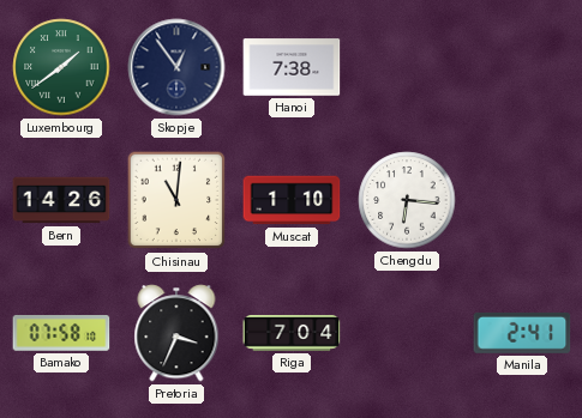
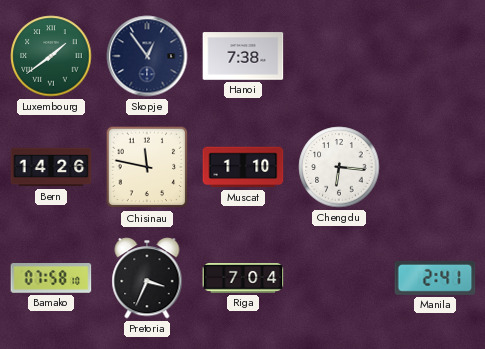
Chisinau: 11:01 -> 11:47 (147, 167)
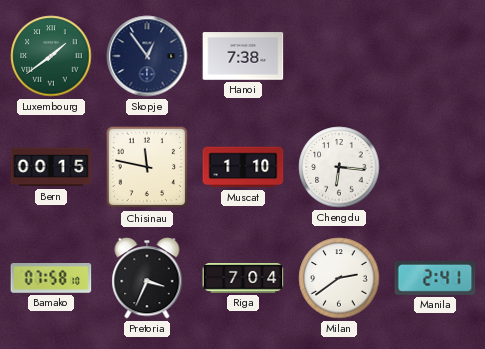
Bern: 14:26 -> 00:15 (51, 167)
Milan: none -> 2:39 (339, 278)
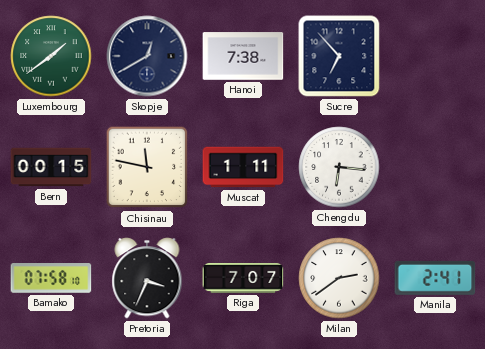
Skopje: 12:54 -> 12:40 (147, 56)
Sucre: none -> 6:53 (339, 56)
Muscat: 1:10 -> 1:11 (243, 167)
Riga: 7:04 -> 7:07 (243, 279)
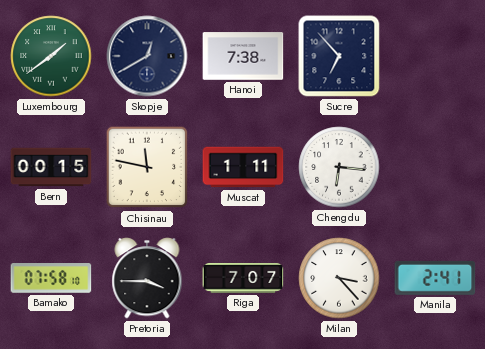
Pretoria: 3:34 -> 3:45 (147, 278)
Milan: 2:39 -> 3:23 (339, 278)
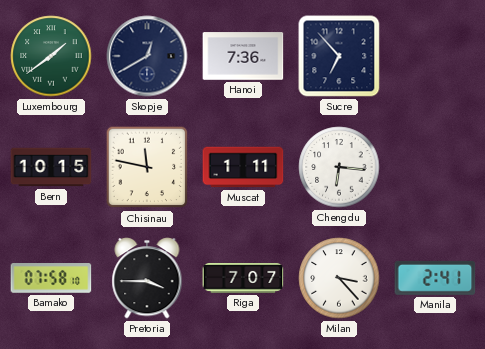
Hanoi: 7:38 -> 7:36 (243, 56)
Bern: 00:15 -> 10:15 (51, 167)
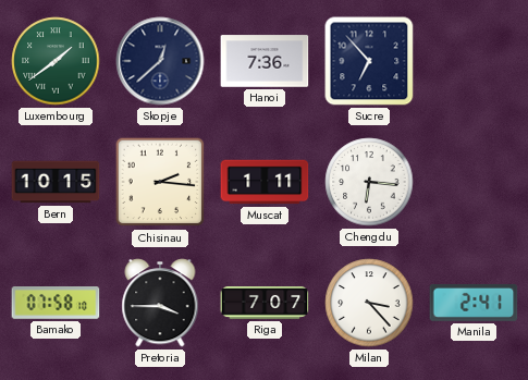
Skopje: 12:40 -> 12:38 (160, 61)
Chisinau: 11:47 -> 2:16 (160, 182)
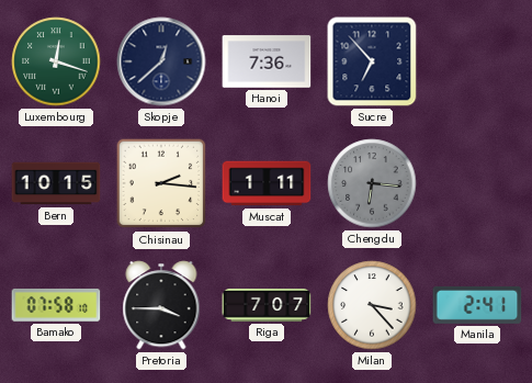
Luxembourg: 1:39 -> 12:18 (56, 61)
Chengdu dial: white -> grey (372, 183)
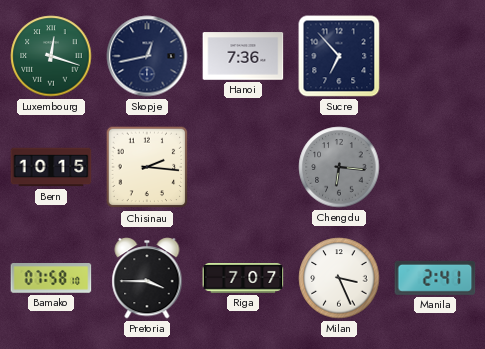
Skopje: 12:38 -> 12:43 (147, 56)
Muscat: 1:11 -> none (267, 183)
Milan: 3:23 -> 3:26 (339, 278)
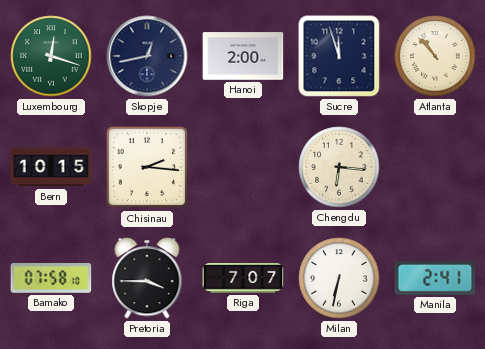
Hanoi: 7:36 -> 2:00 (243, 56)
Sucre: 6:53 -> 11:57 (339, 56)
Atlanta: none -> 10:53 (435, 56)
Chengdu dial: grey -> cream (339, 167)
Milan: 3:26 -> 6:32 (339, 278)
